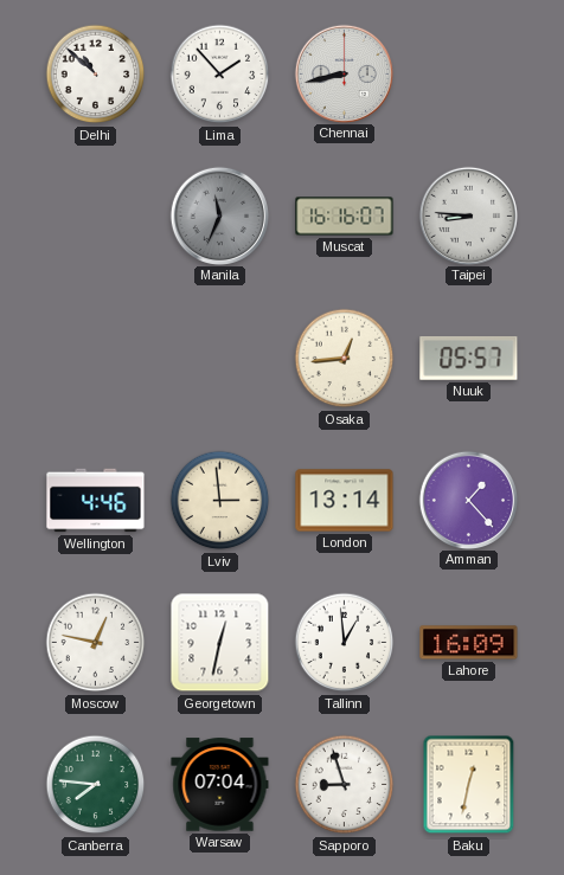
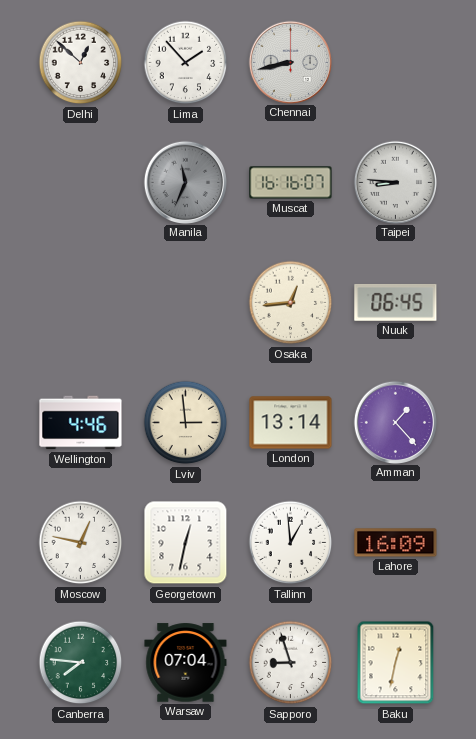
Delhi: 10:52 -> 12:52 (81, 63)
Nuuk: 05:57 -> 06:45 (396, 303)
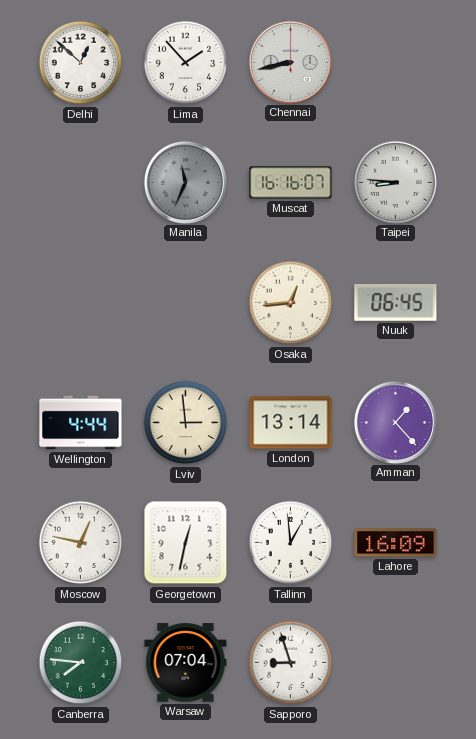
Wellington: 4:46 -> 4:44 (81, 423)
Baku: 12:32 -> none (396, 663)
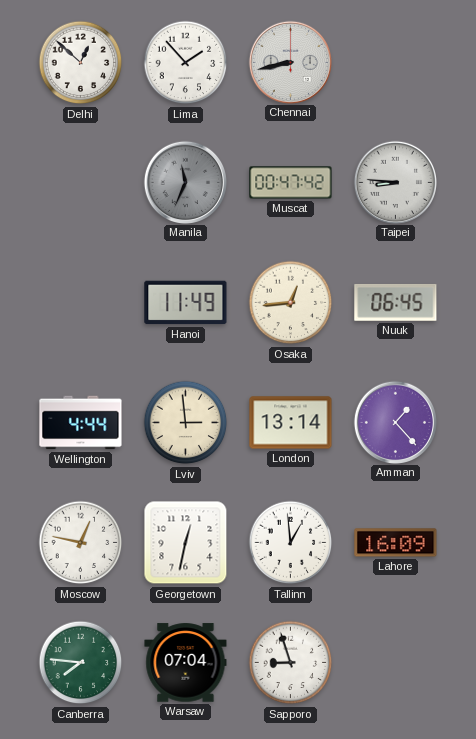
Muscat: 16:16 -> 00:47 (291, 183)
Hanoi: none -> 11:49 (186, 303)
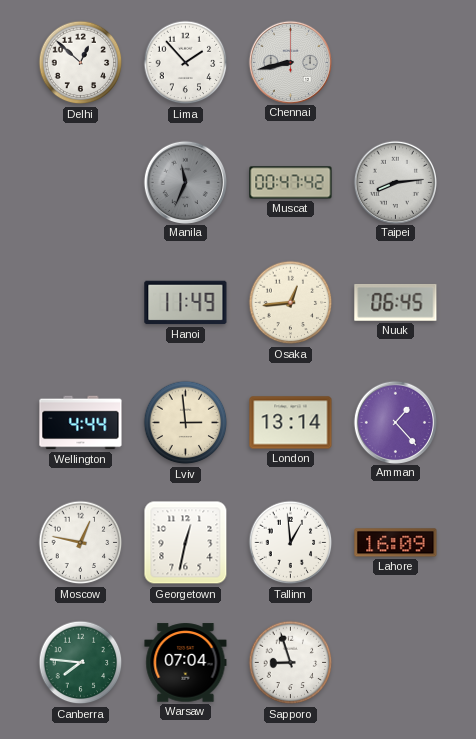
Taipei: 8:46 -> 8:14 (395, 182)
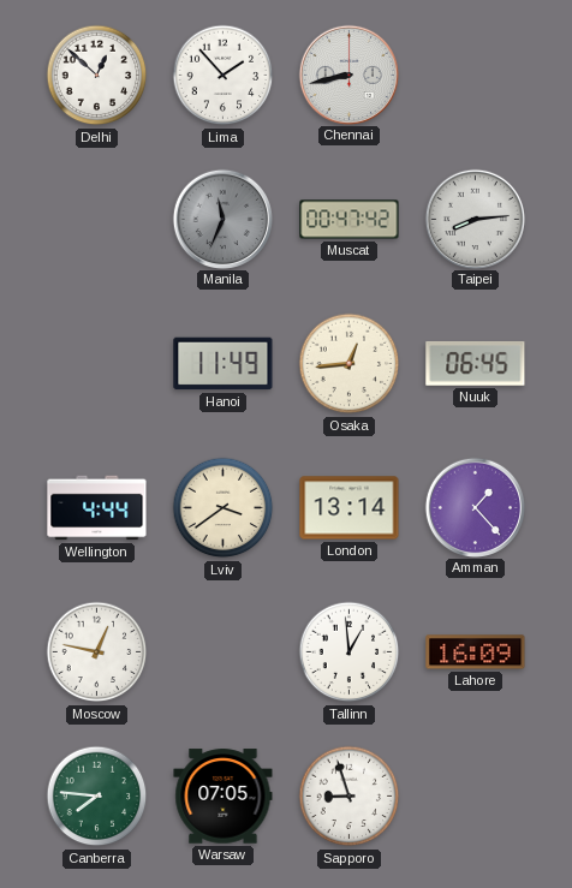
Lviv: 2:59 -> 3:39 (224, 508)
Georgetown: 12:32 -> none (186, 543)
Warsaw: 07:04 -> 07:05 (224, 797)
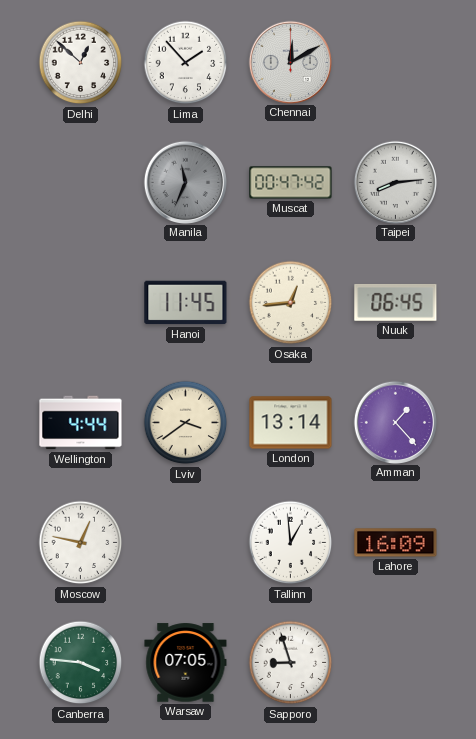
Chennai: 8:43 -> 12:10 (290, 62)
Hanoi: 11:49 -> 11:45 (186, 303)
Canberra: 7:46 -> 3:46 (81, 663)
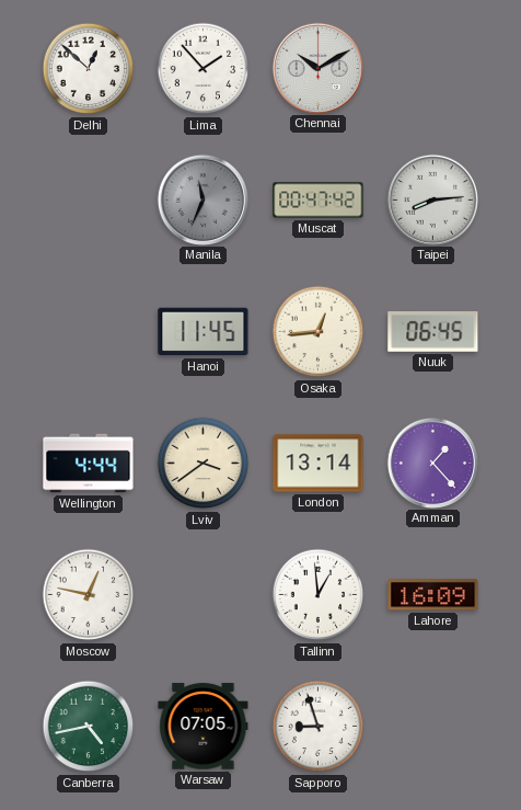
Chennai: 12:10 -> 10:10 (317, 68)
Canberra: 3:46 -> 4:43 (89, 727)
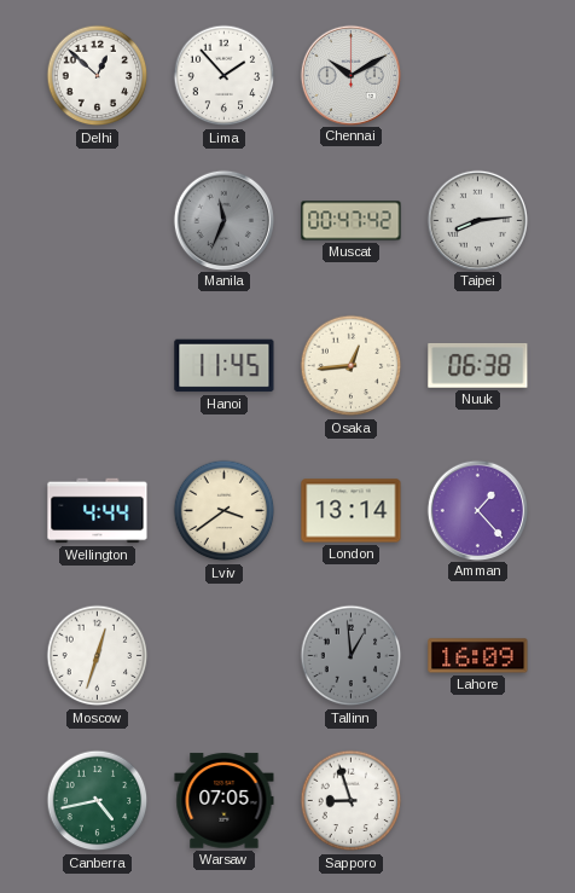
Nuuk: 06:45 -> 06:38 (478, 366)
Moscow: 12:47 -> 12:33 (98, 656)
Tallinn dial: white -> grey (352, 656)
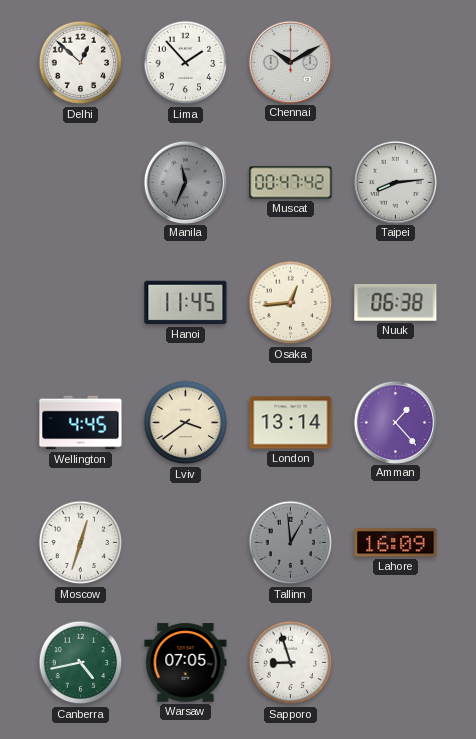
Wellington: 4:44 -> 4:45 (81, 423)
